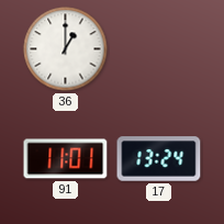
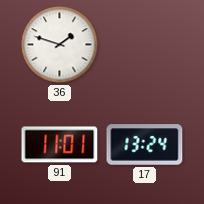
36: 1:00 -> 1:48 (60, 45)
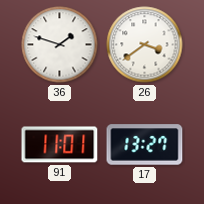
26: none -> 3:39 (145, 45)
17: 13:24 -> 13:27 (145, 145)
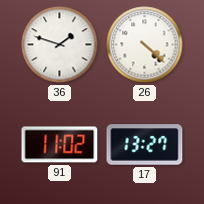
26: 3:39 -> 4:22 (145, 45)
91: 11:01 -> 11:02 (60, 145)
